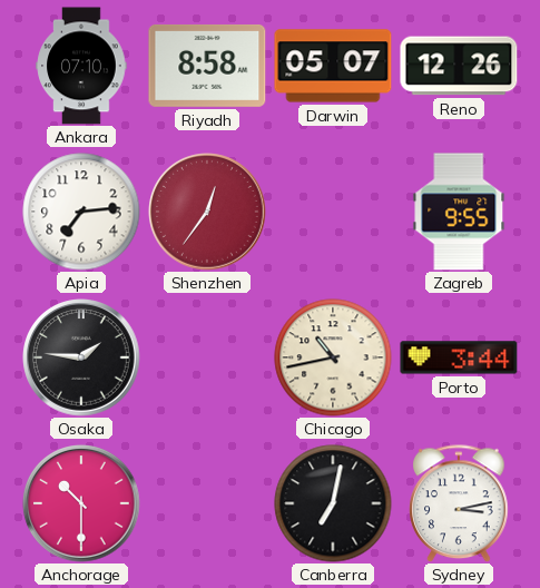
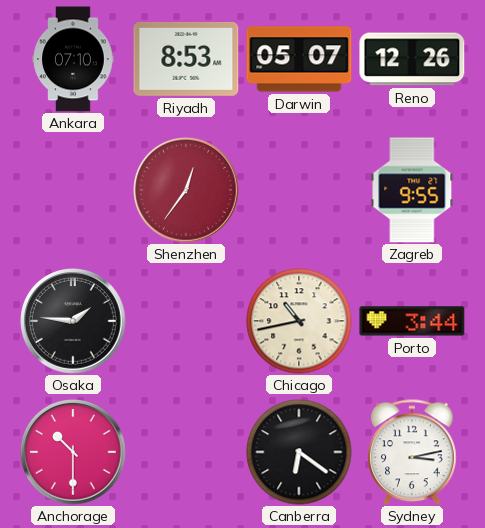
Riyadh: 8:58 -> 8:53 (186, 59)
Apia: 7:14 -> none (81, 212)
Canberra: 7:02 -> 6:21 (299, 452)
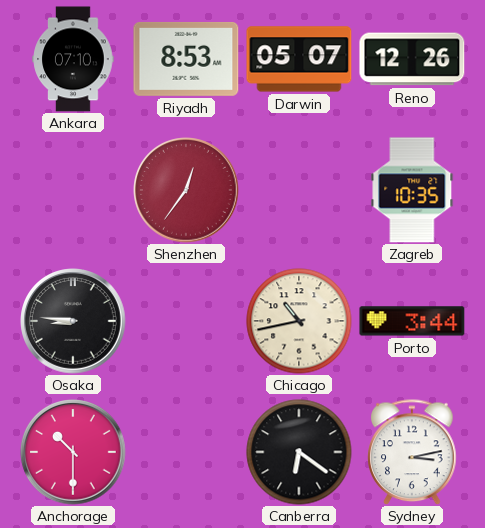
Zagreb: 9:55 -> 10:35 (412, 190)
Osaka: 1:46 -> 8:46 (73, 321)
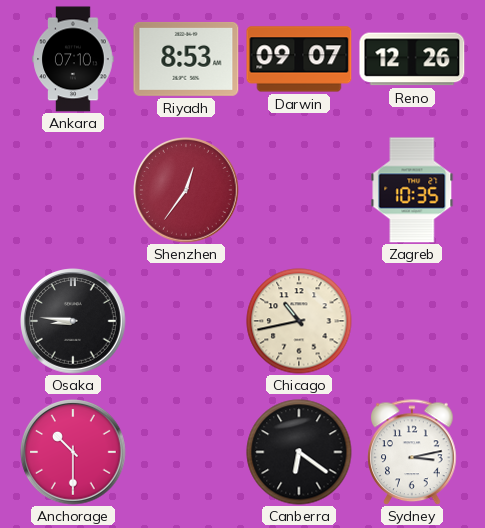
Darwin: 05:07 -> 09:07 (299, 59)
Porto: 3:44 -> none (412, 321)
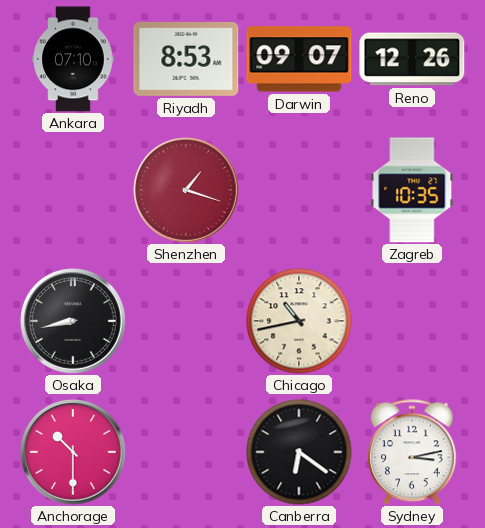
Shenzhen: 12:36 -> 1:18 (186, 190)
Osaka: 8:46 -> 8:43 (73, 321)
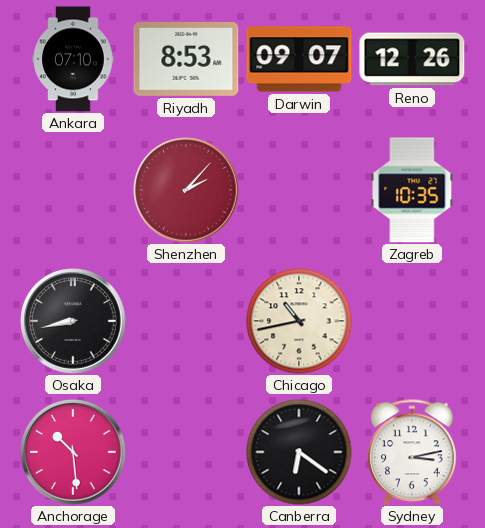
Shenzhen: 1:18 -> 2:07 (186, 190)
Anchorage: 10:30 -> 10:29 (73, 452)
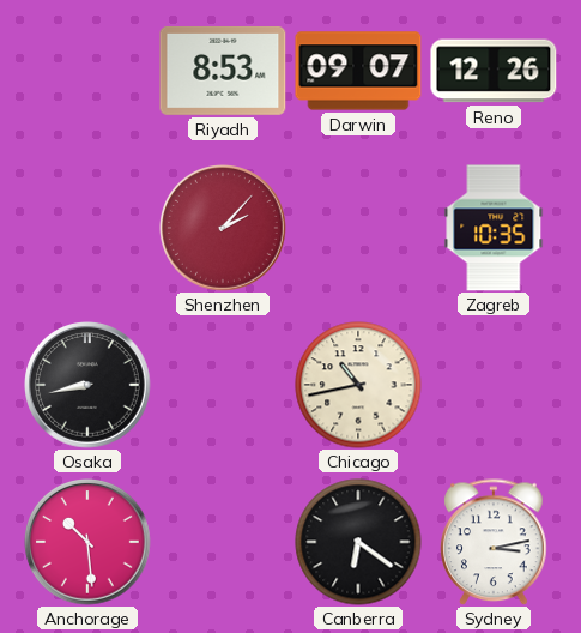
Ankara: 07:10 -> none (73, 59)
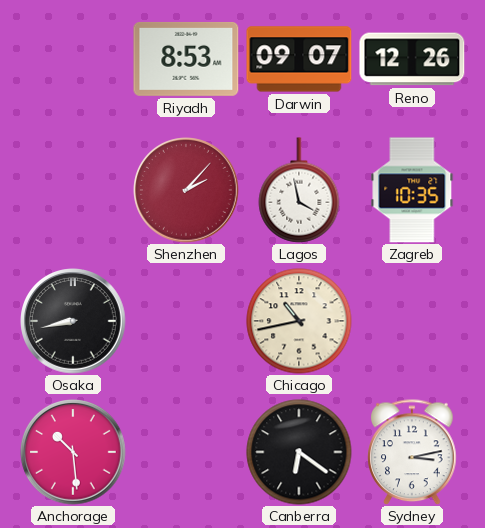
Lagos: none -> 3:58 (299, 190)
